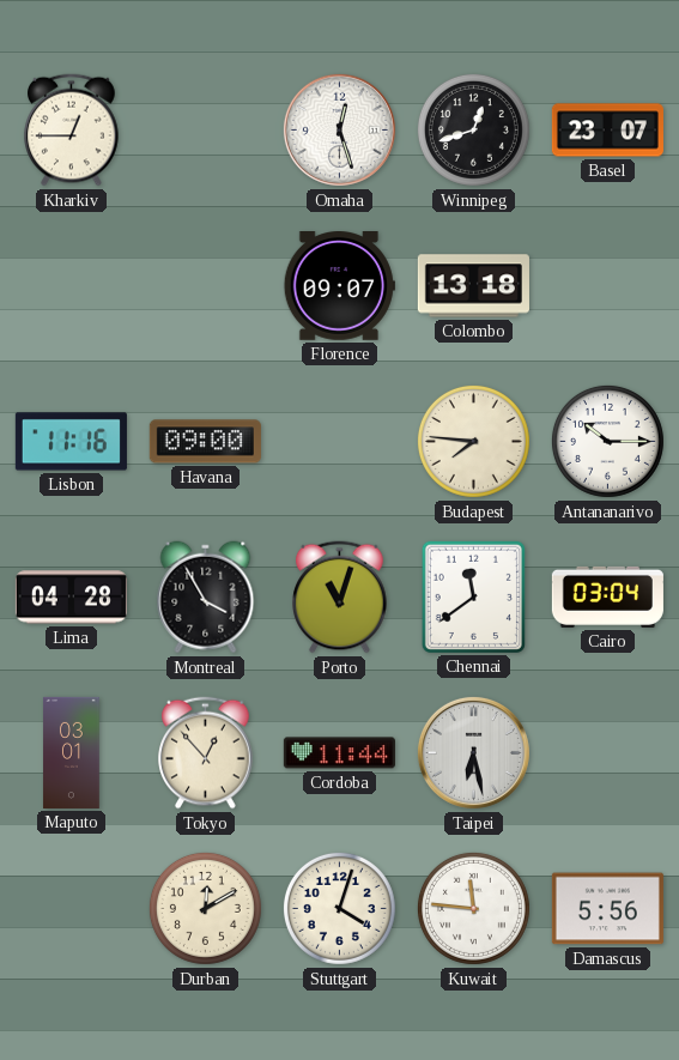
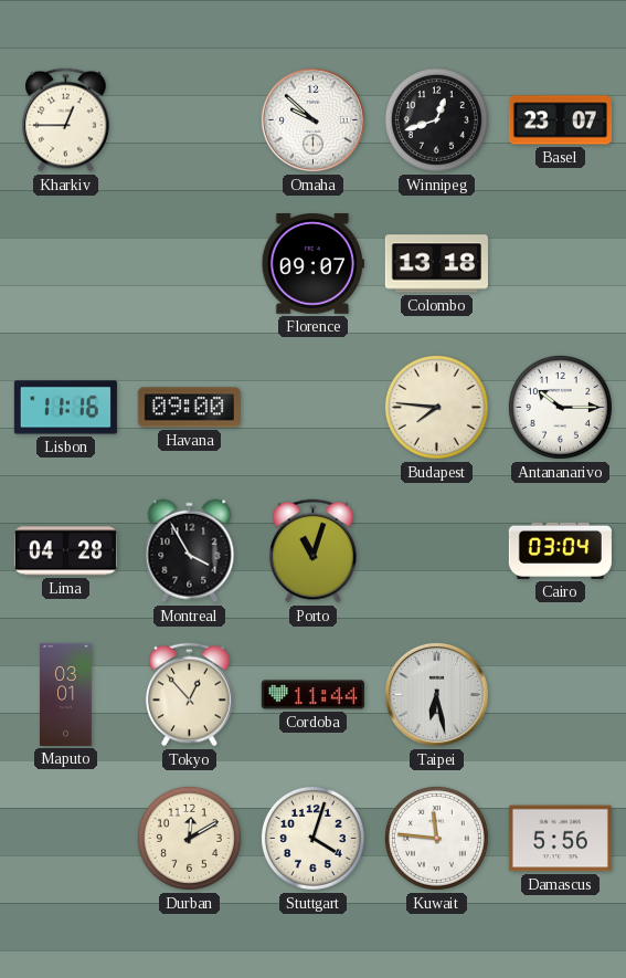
Omaha: 12:27 -> 9:52 (312, 119)
Chennai: 11:39 -> none (473, 596)
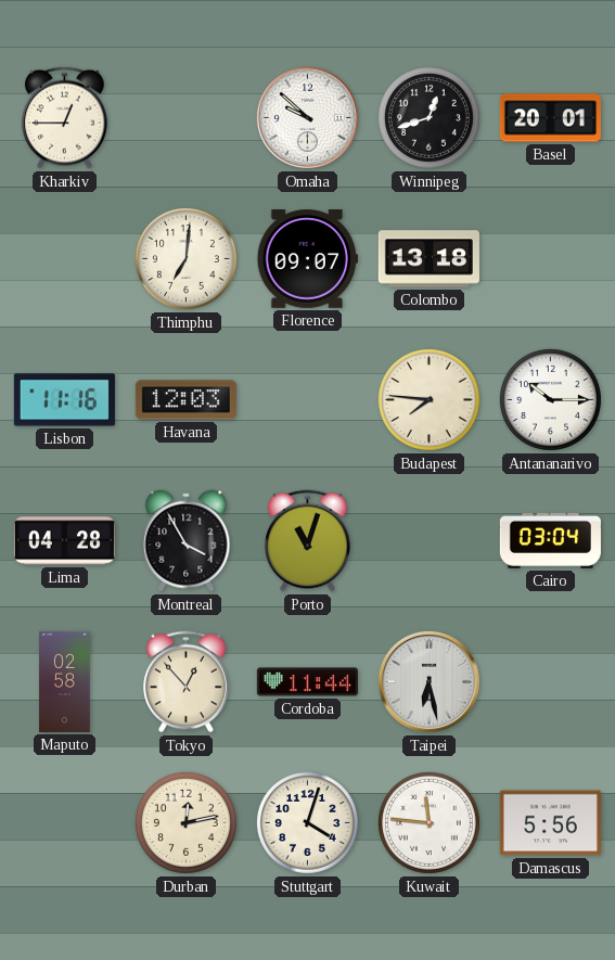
Basel: 23:07 -> 20:01 (550, 118)
Thimphu: none -> 7:01 (185, 258)
Havana: 09:00 -> 12:03 (185, 400)
Maputo: 03:01 -> 02:58 (65, 681)
Durban: 12:10 -> 12:13 (185, 822)
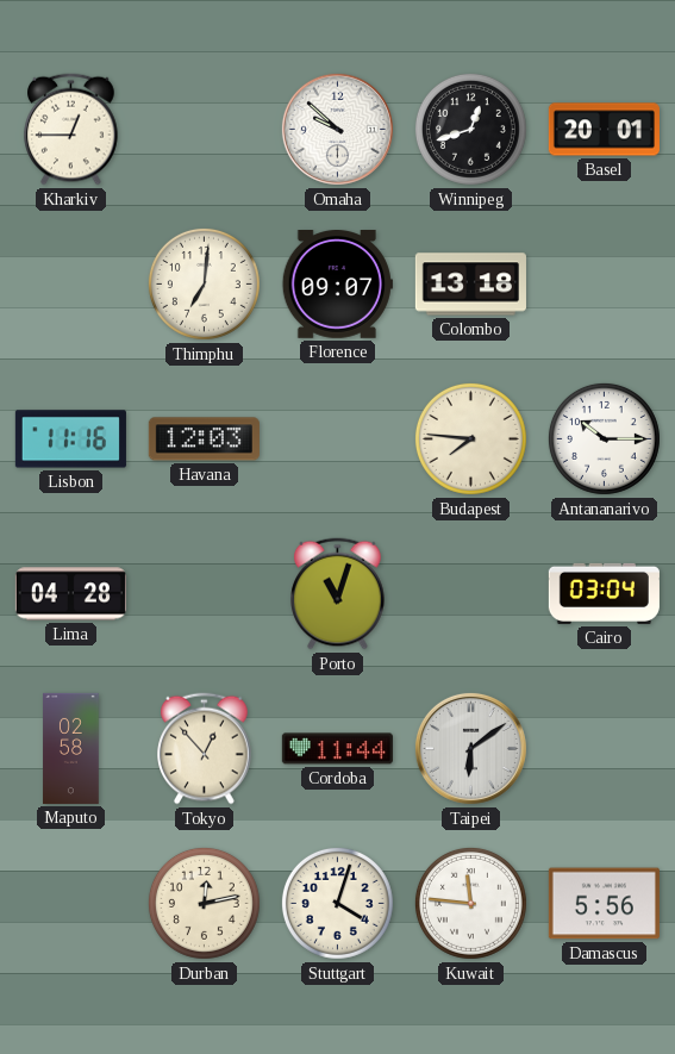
Montreal: 3:55 -> none (187, 541)
Taipei: 6:28 -> 6:09 (470, 748)
